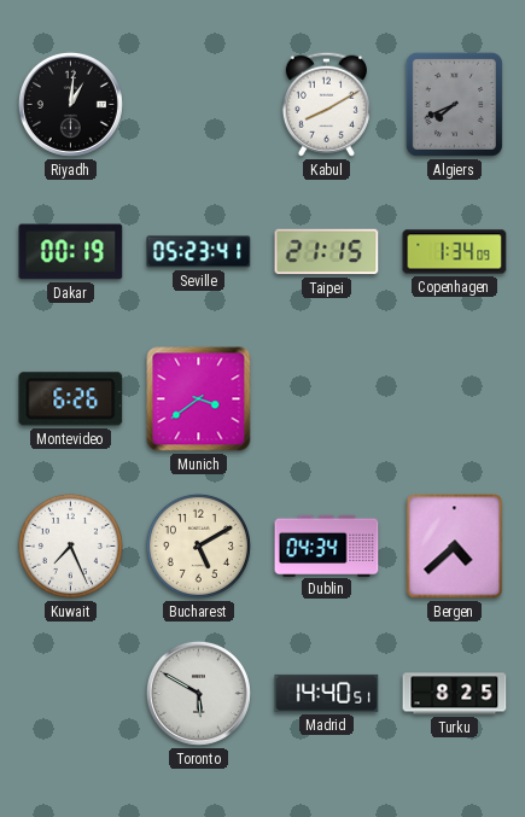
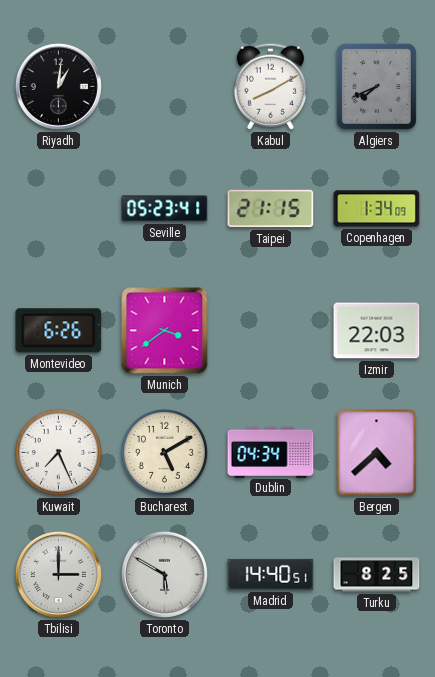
Dakar: 00:19 -> none (71, 252)
Izmir: none -> 22:03 (377, 331)
Tbilisi: none -> 3:00 (58, 574)
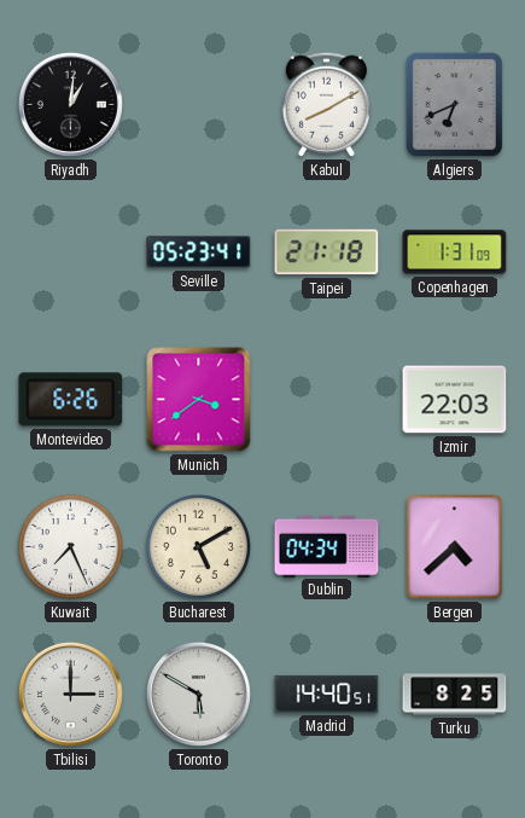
Algiers: 7:41 -> 6:41 (454, 104)
Taipei: 21:15 -> 21:18 (327, 253)
Copenhagen: 1:34 -> 1:31 (455, 253)
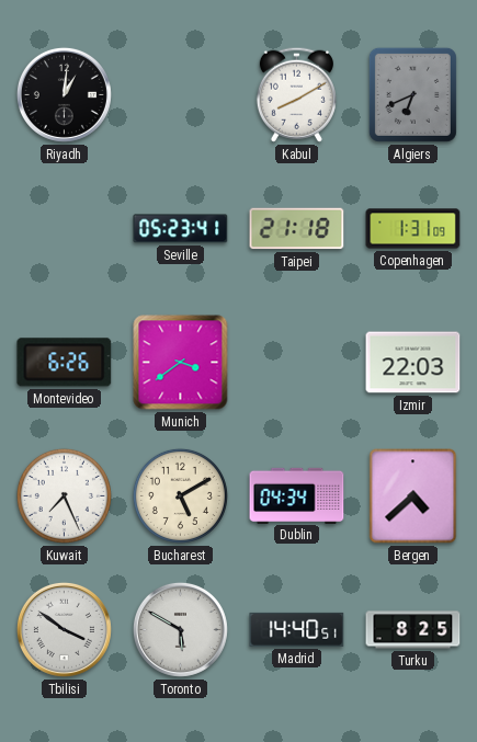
Tbilisi: 3:00 -> 3:51 (64, 629)
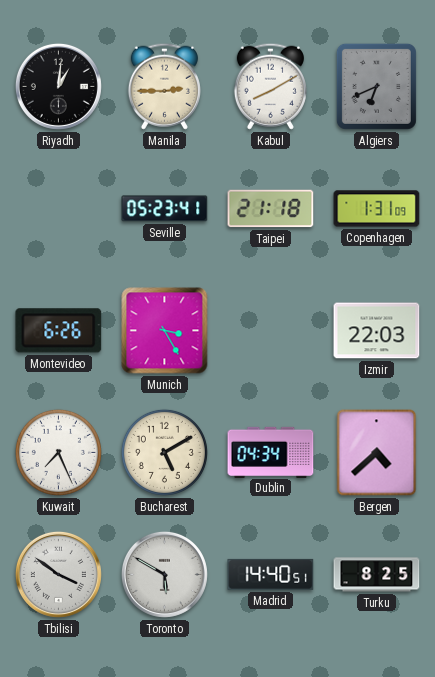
Manila: none -> 2:45 (164, 86)
Munich: 3:39 -> 3:25 (165, 331)
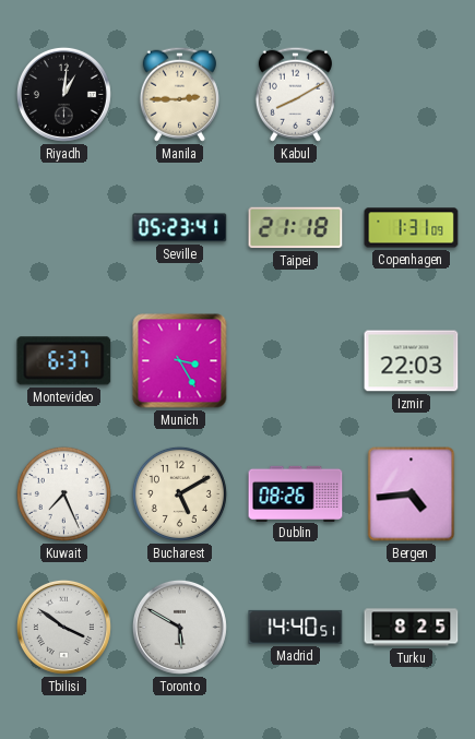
Algiers: 6:41 -> none (376, 86)
Montevideo: 6:26 -> 6:37 (64, 361)
Dublin: 04:34 -> 08:26 (296, 493)
Bergen: 4:38 -> 4:44 (412, 494)
